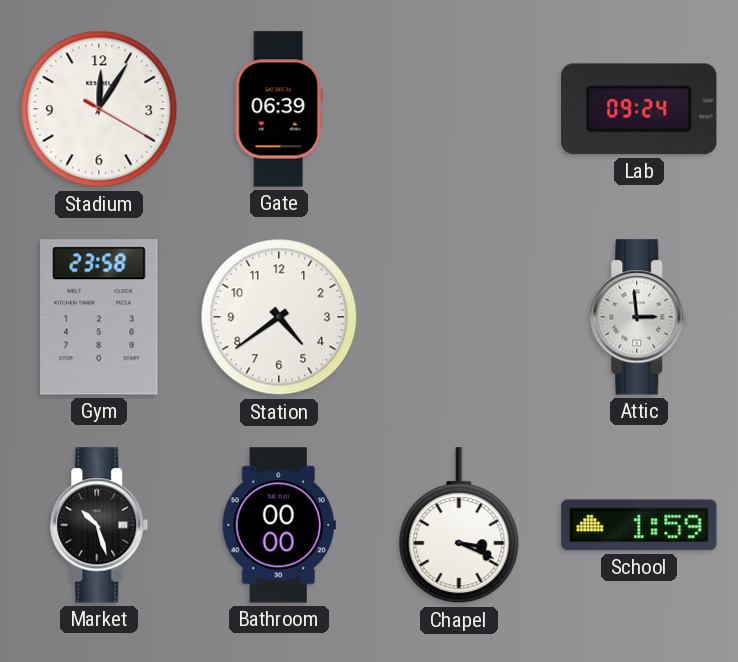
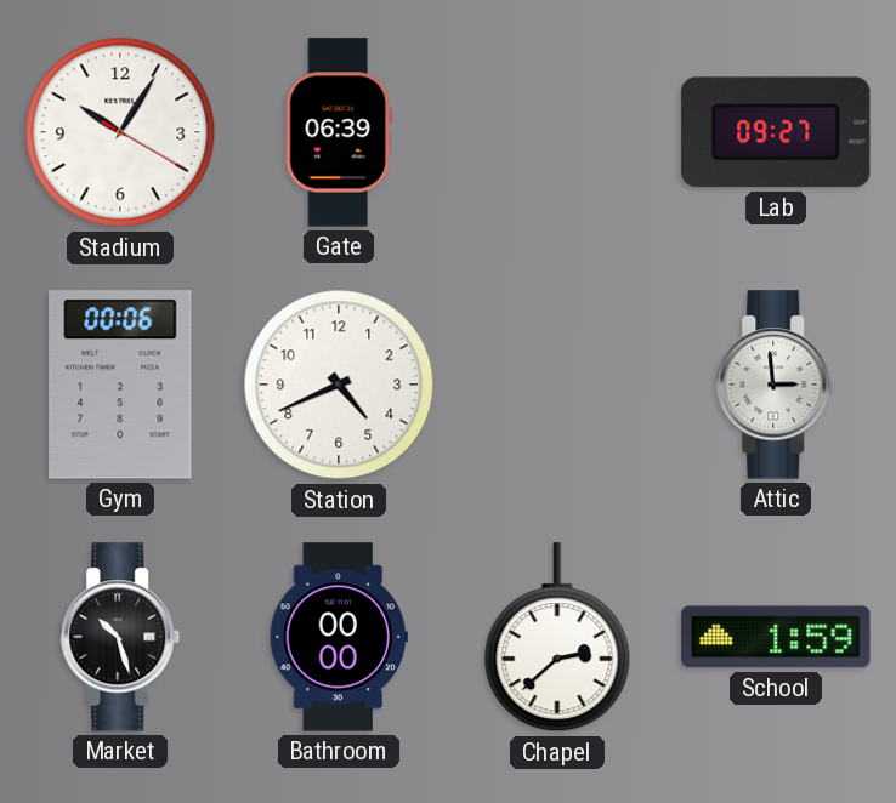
Stadium: 12:05 -> 10:05 (120, 132)
Lab: 09:24 -> 09:27 (776, 132)
Gym: 23:58 -> 00:06 (120, 385)
Station: 4:39 -> 4:41 (339, 385)
Chapel: 3:19 -> 2:38 (557, 638)
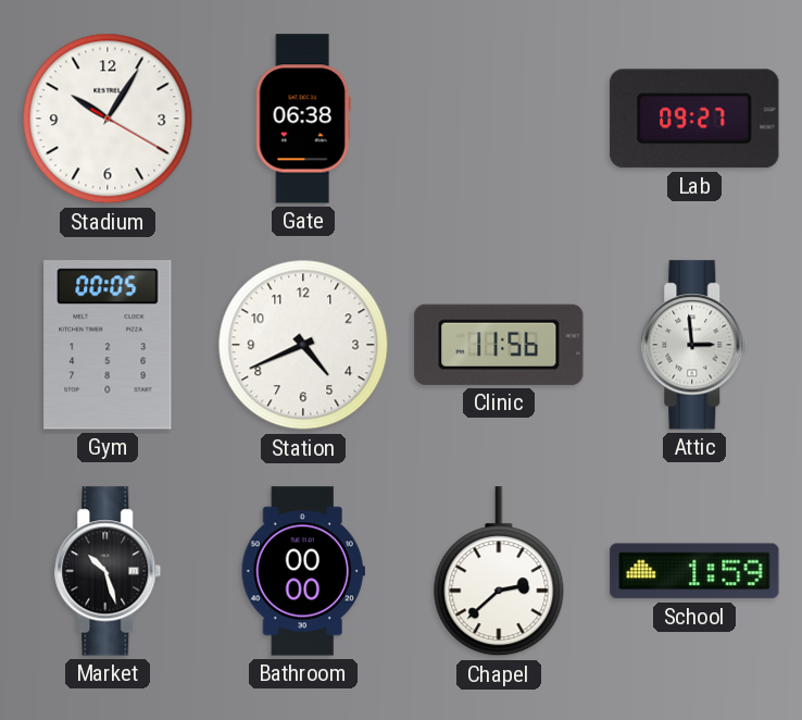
Gate: 06:39 -> 06:38 (303, 119)
Gym: 00:06 -> 00:05 (108, 345)
Clinic: none -> 11:56 (499, 345)
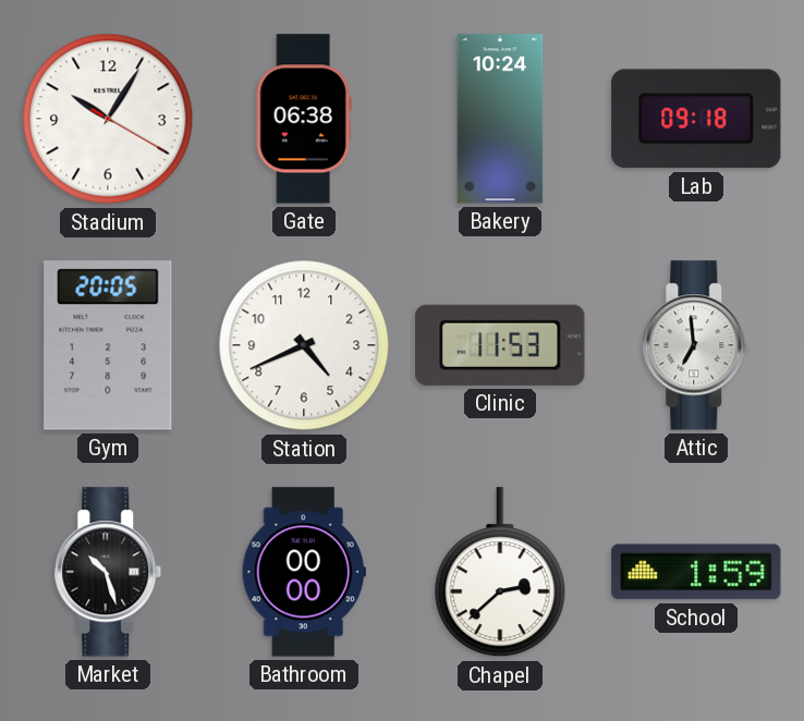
Bakery: none -> 10:24 (500, 119)
Lab: 09:27 -> 09:18 (696, 119)
Gym: 00:05 -> 20:05 (108, 345)
Clinic: 11:56 -> 11:53 (500, 345)
Attic: 2:59 -> 6:59 (696, 345)
